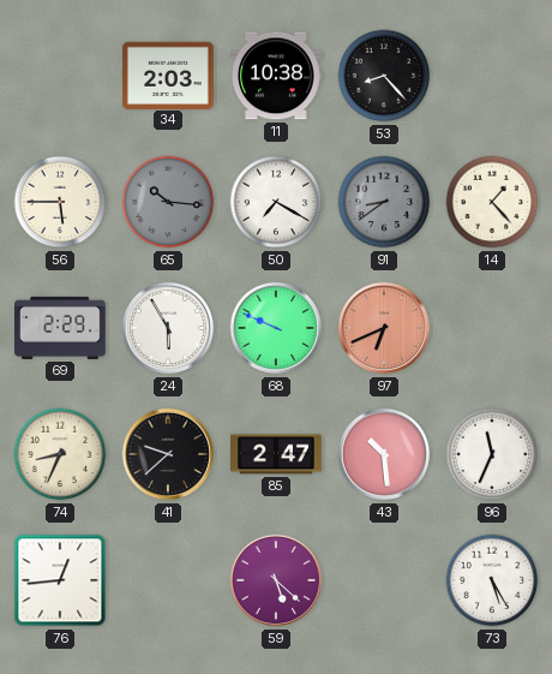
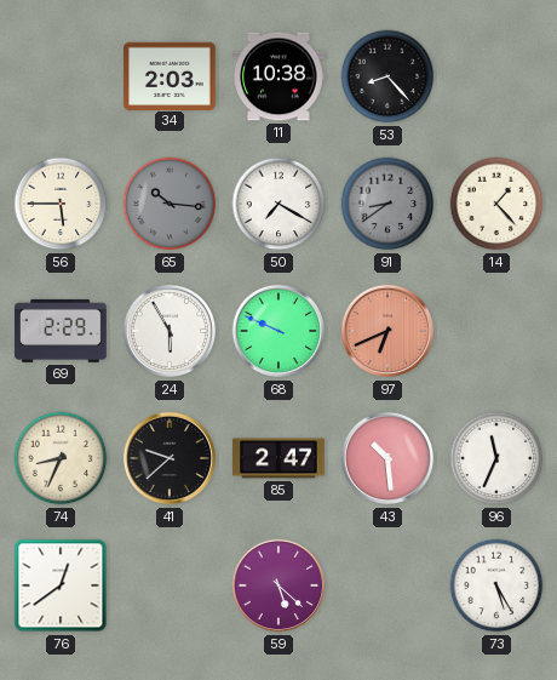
76: 12:44 -> 12:39 (61, 585)
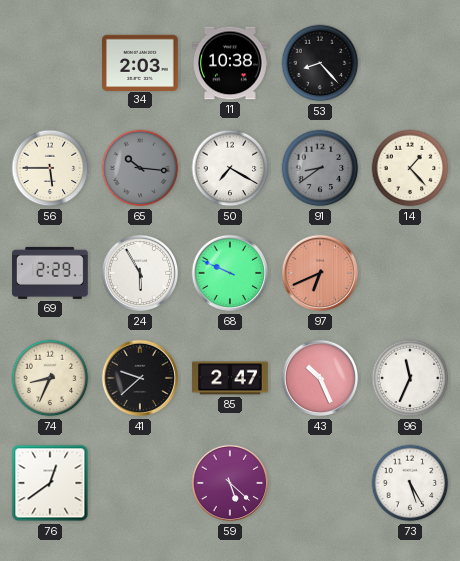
43: 10:29 -> 10:26 (320, 378)
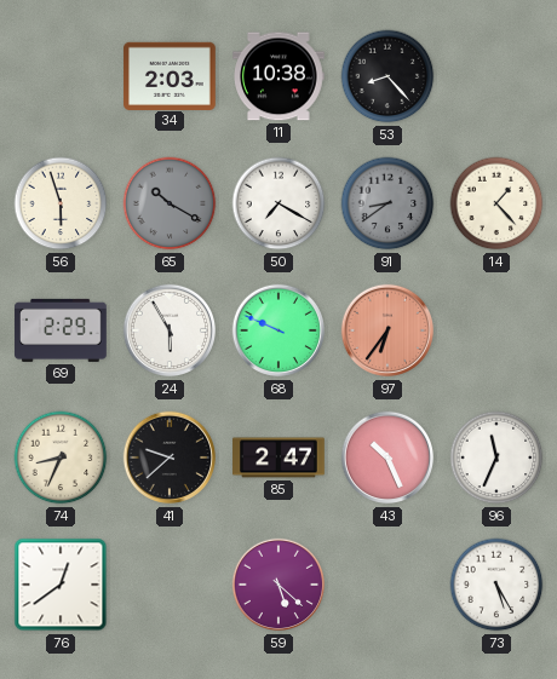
56: 5:45 -> 5:57 (61, 203)
65: 10:16 -> 10:20 (170, 203)
97: 6:41 -> 6:36 (387, 330)
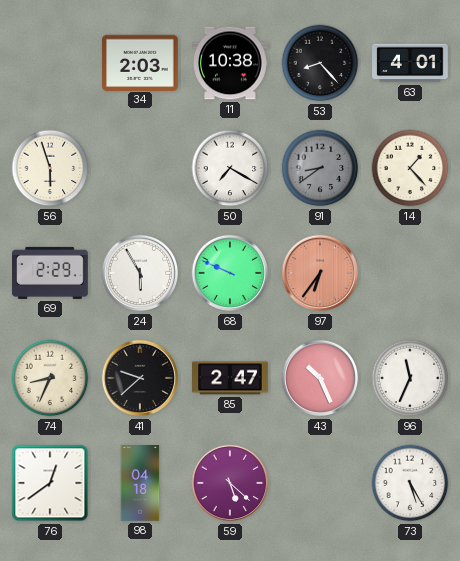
63: none -> 4:01 (410, 63)
65: 10:20 -> none (170, 203)
98: none -> 04:18 (140, 483)
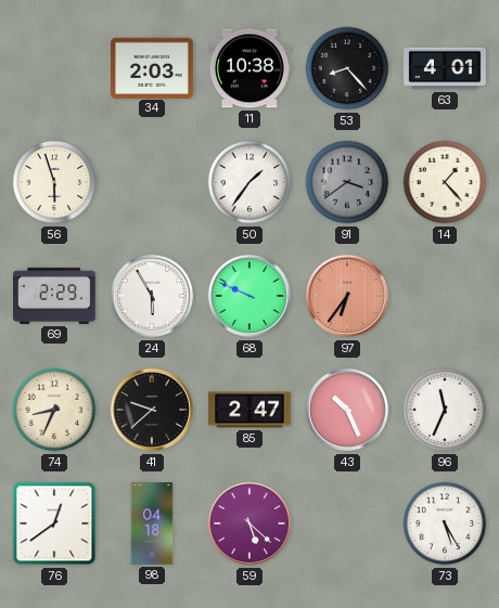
50: 7:20 -> 1:36 (250, 182)
91: 8:39 -> 3:39 (347, 182)
